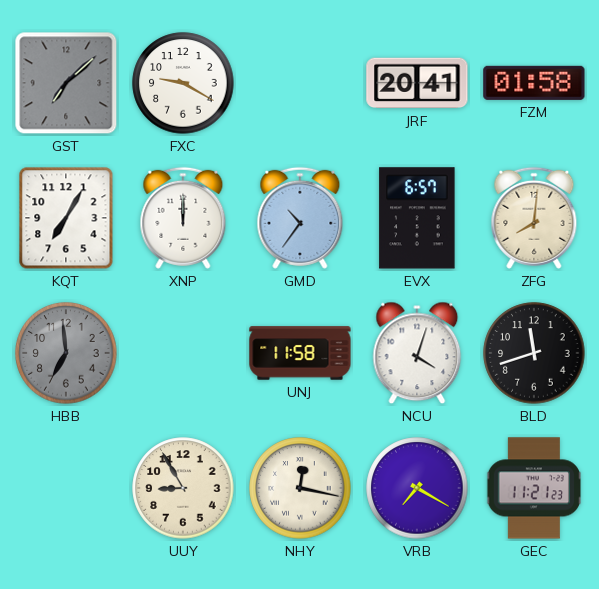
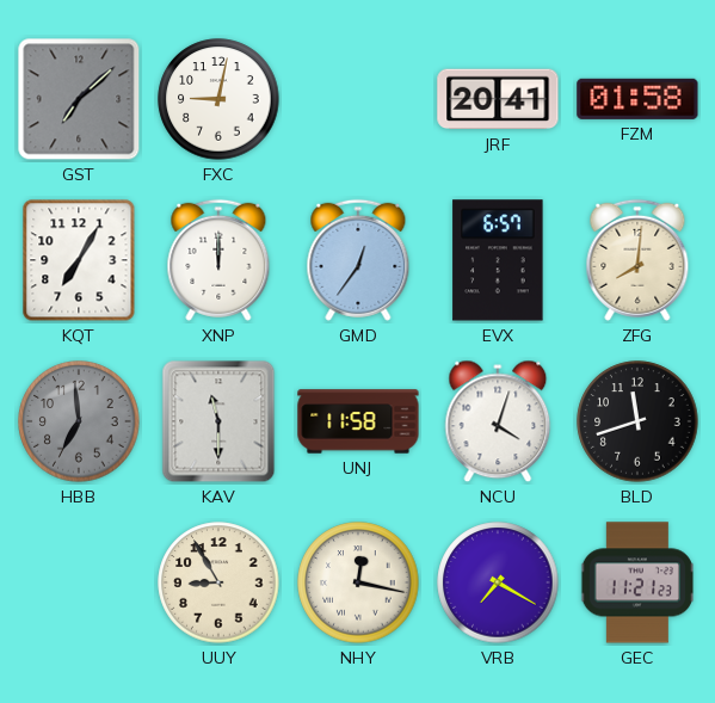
FXC: 9:20 -> 9:02 (218, 99)
GMD: 10:36 -> 12:36 (358, 260)
KAV: none -> 11:30 (218, 421)
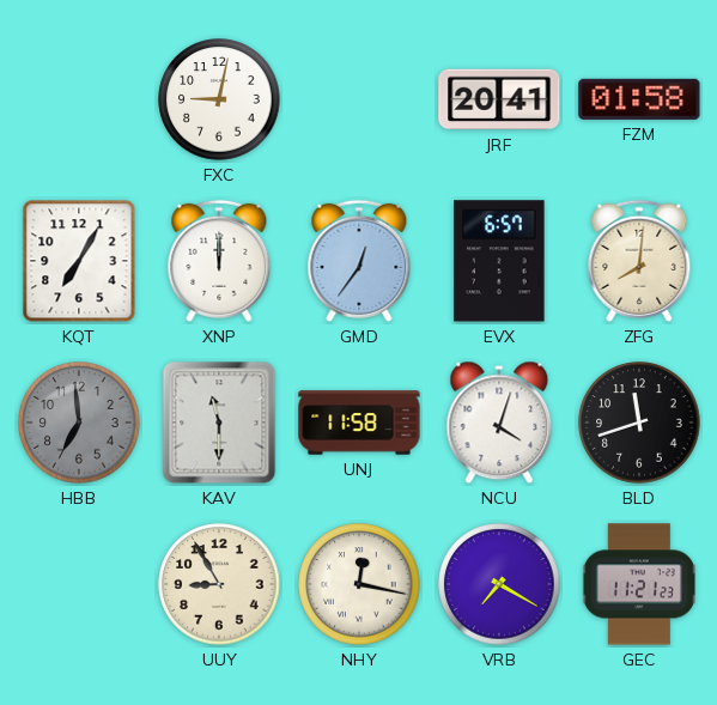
GST: 7:08 -> none (79, 99)
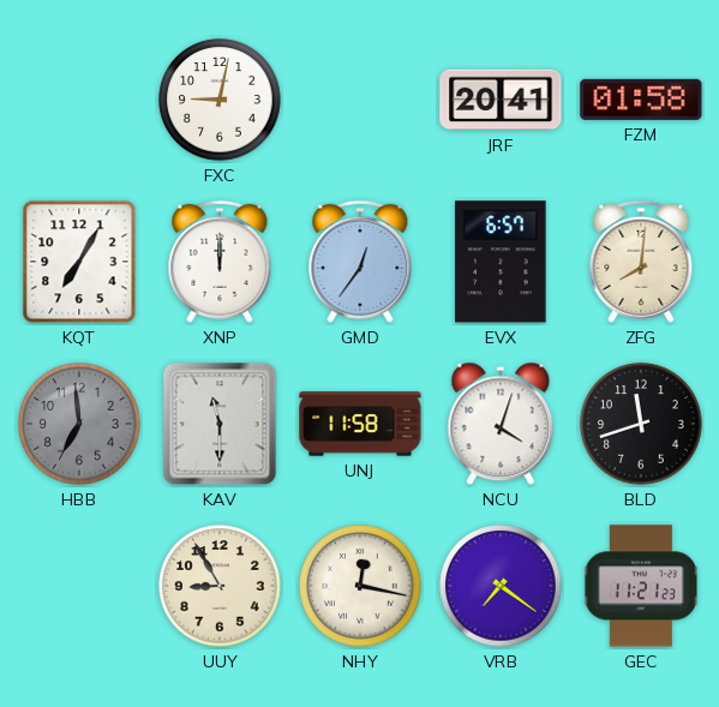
VRB: 7:20 -> 7:21 (501, 586)
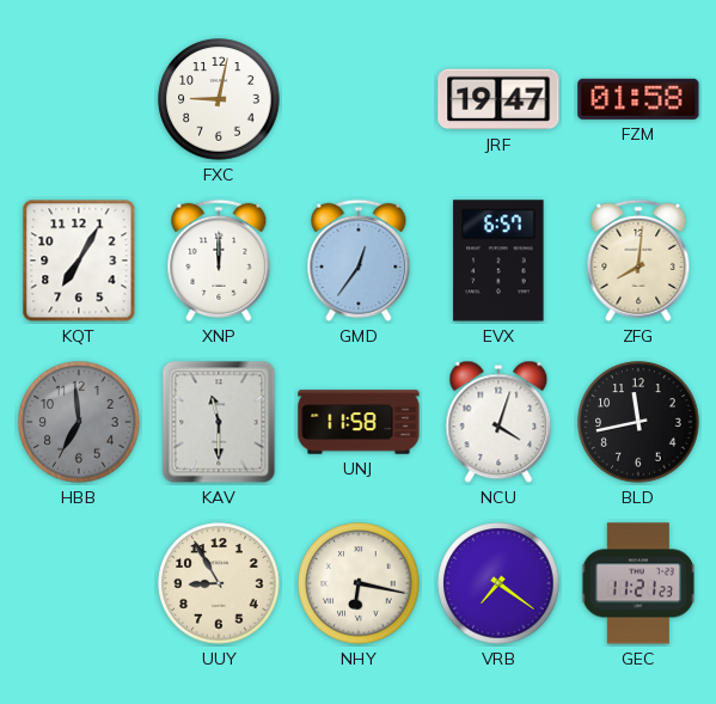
JRF: 20:41 -> 19:47 (498, 99)
BLD: 11:42 -> 11:43 (638, 422)
NHY: 12:17 -> 6:17 (359, 583)
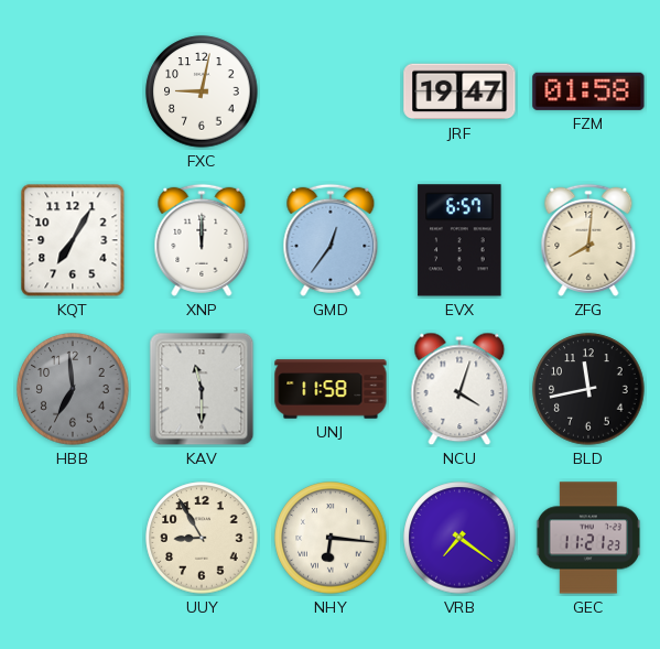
NHY: 6:17 -> 6:16 (331, 538)
